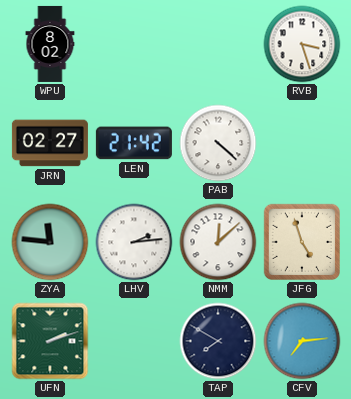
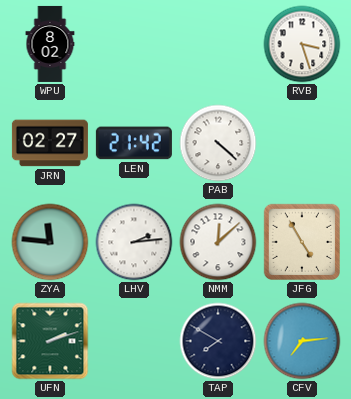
JFG: 4:57 -> 4:55 (302, 242)
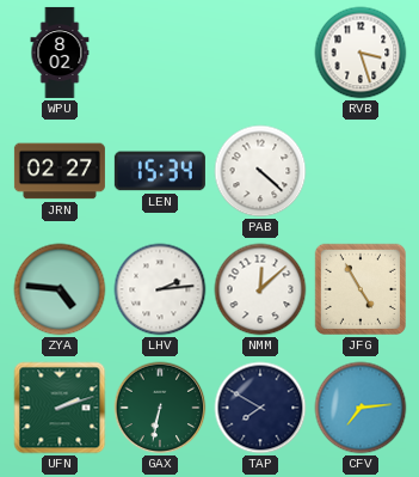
LEN: 21:42 -> 15:34 (160, 171)
ZYA: 11:46 -> 4:46 (60, 289)
GAX: none -> 6:32 (160, 408)
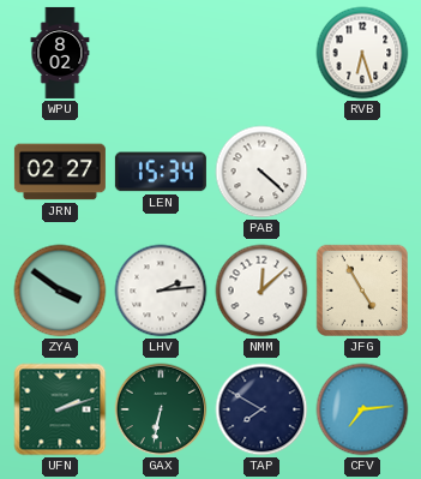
RVB: 3:27 -> 6:27 (362, 53)
ZYA: 4:46 -> 3:51 (60, 291)
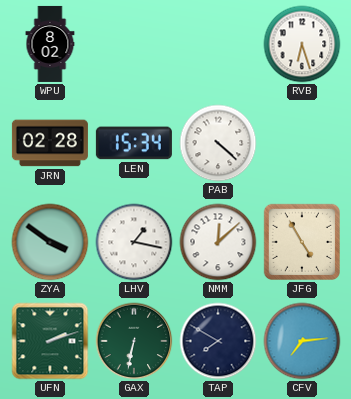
JRN: 02:27 -> 02:28 (50, 143)
LHV: 2:14 -> 1:17 (134, 242)
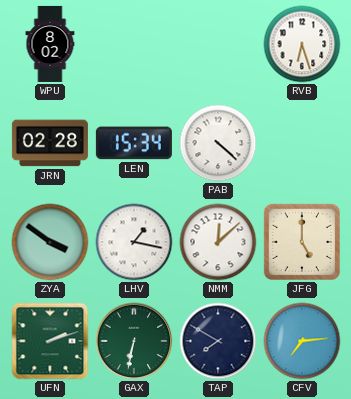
JFG: 4:55 -> 5:00 (302, 242)
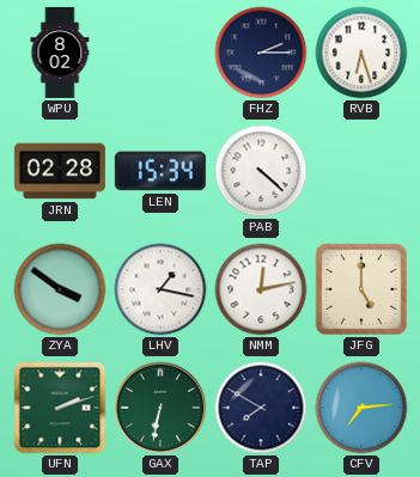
FHZ: none -> 2:15 (261, 53)
NMM: 12:08 -> 12:13 (261, 289)
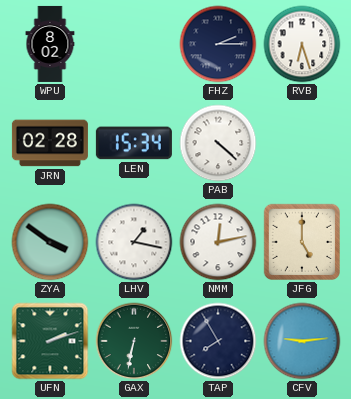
TAP: 7:50 -> 7:55 (218, 341)
CFV: 7:14 -> 9:14 (302, 341)
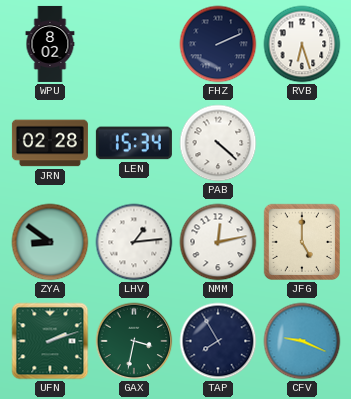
FHZ: 2:15 -> 2:11 (218, 44)
ZYA: 3:51 -> 8:51 (50, 242)
LHV: 1:17 -> 1:14 (134, 242)
GAX: 6:32 -> 3:32 (134, 341)
CFV: 9:14 -> 9:19 (302, 341)
